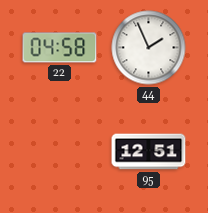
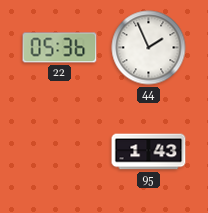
22: 04:58 -> 05:36 (60, 48)
95: 12:51 -> 1:43 (149, 152)
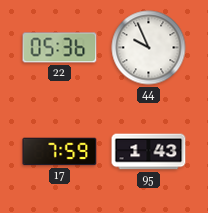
44: 1:56 -> 9:56 (149, 48)
17: none -> 7:59 (60, 152)
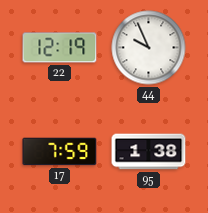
22: 05:36 -> 12:19 (60, 48)
95: 1:43 -> 1:38 (149, 152)
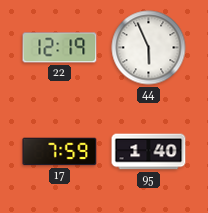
44: 9:56 -> 5:56 (149, 48)
95: 1:38 -> 1:40 (149, 152)
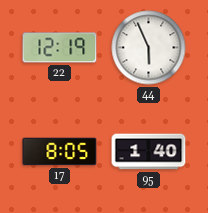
17: 7:59 -> 8:05 (60, 152)
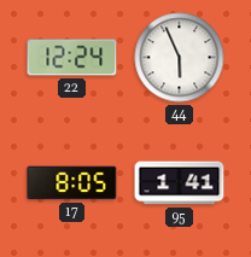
22: 12:19 -> 12:24 (72, 58)
95: 1:40 -> 1:41 (180, 183)
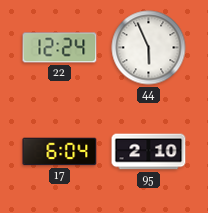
17: 8:05 -> 6:04 (60, 152)
95: 1:41 -> 2:10 (149, 152)
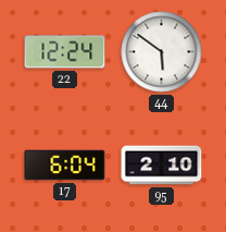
44: 5:56 -> 5:51 (162, 52)
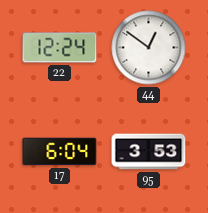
44: 5:51 -> 12:51 (149, 48)
95: 2:10 -> 3:53 (149, 152)
